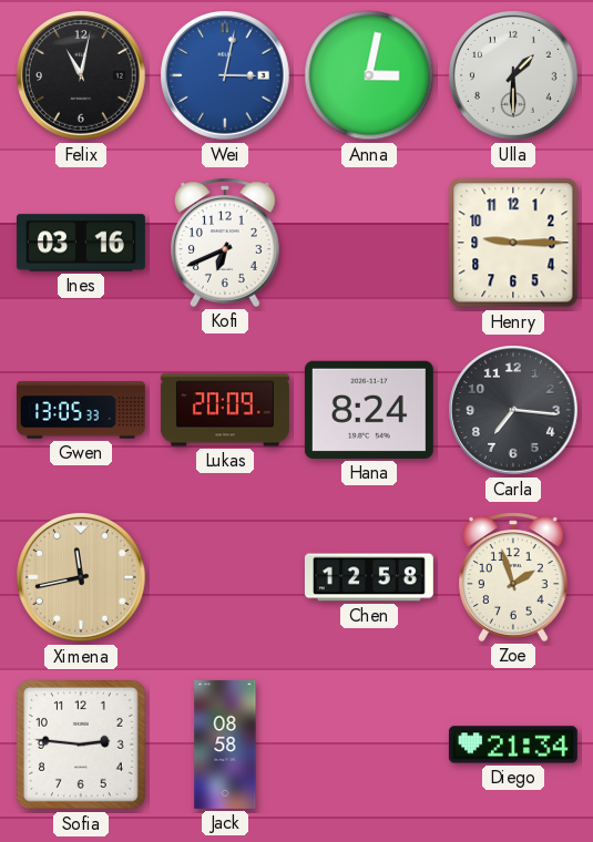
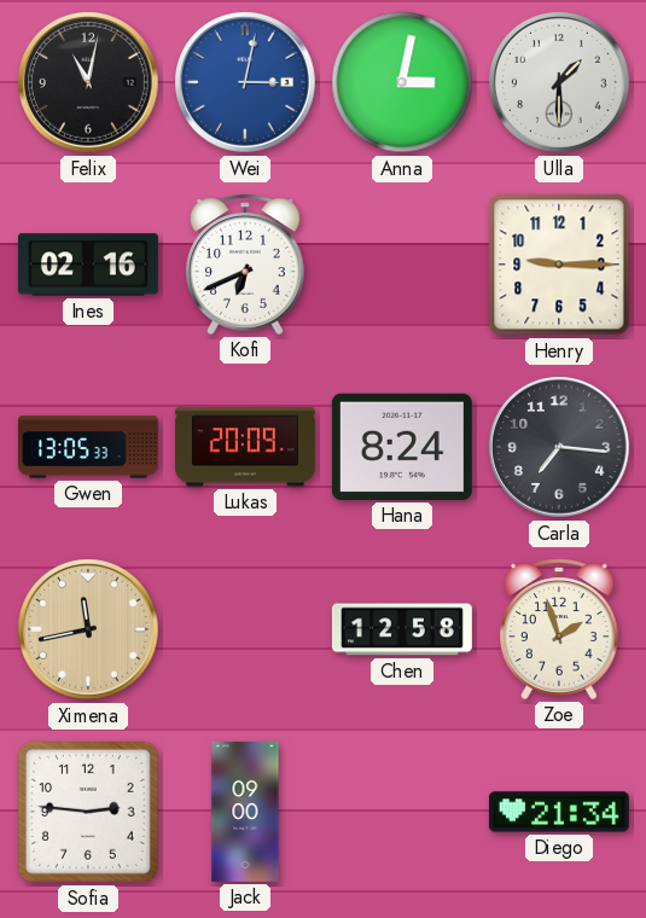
Ines: 03:16 -> 02:16 (88, 265)
Jack: 08:58 -> 09:00 (245, 812)
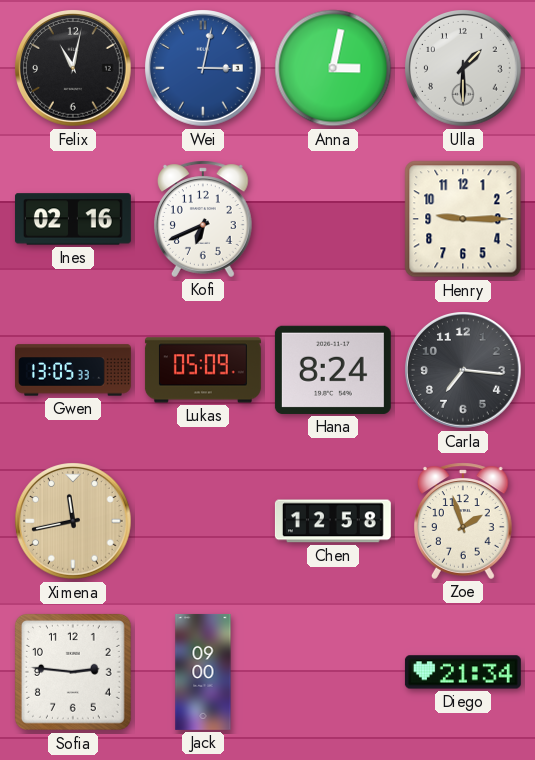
Lukas: 20:09 -> 05:09 (203, 370)
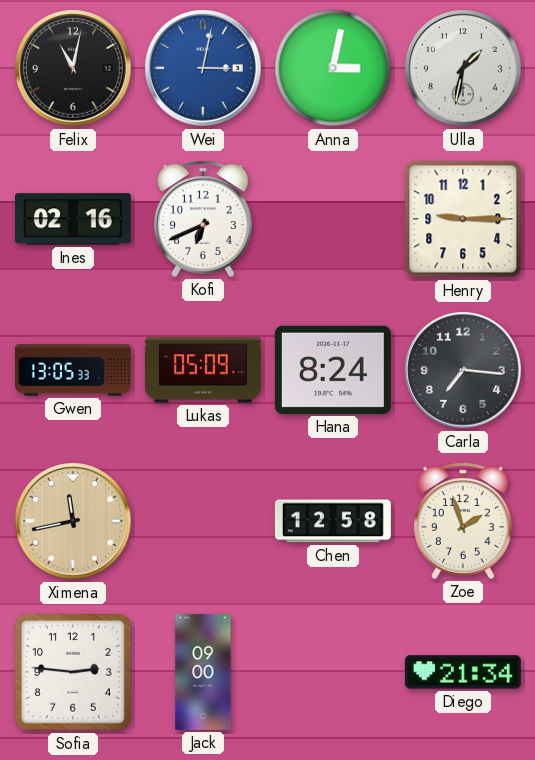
Ulla: 1:30 -> 1:32 (463, 68)
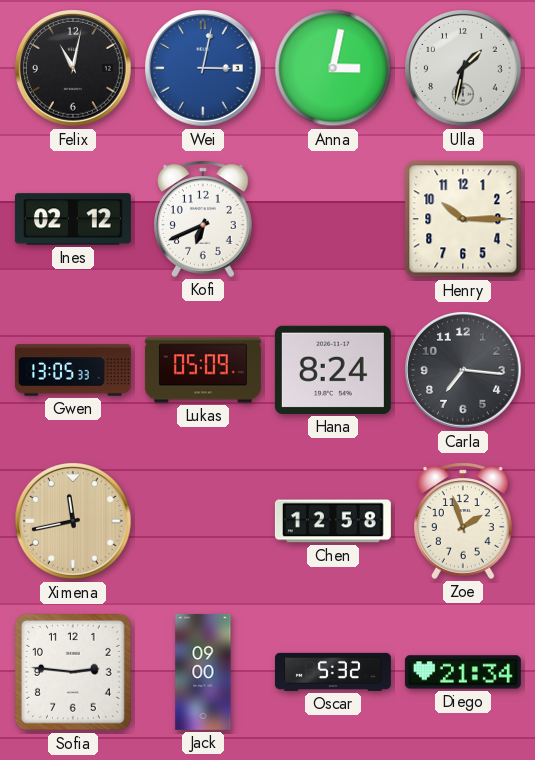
Ines: 02:16 -> 02:12 (73, 219)
Henry: 9:15 -> 10:15 (463, 219)
Oscar: none -> 5:32 (333, 672)
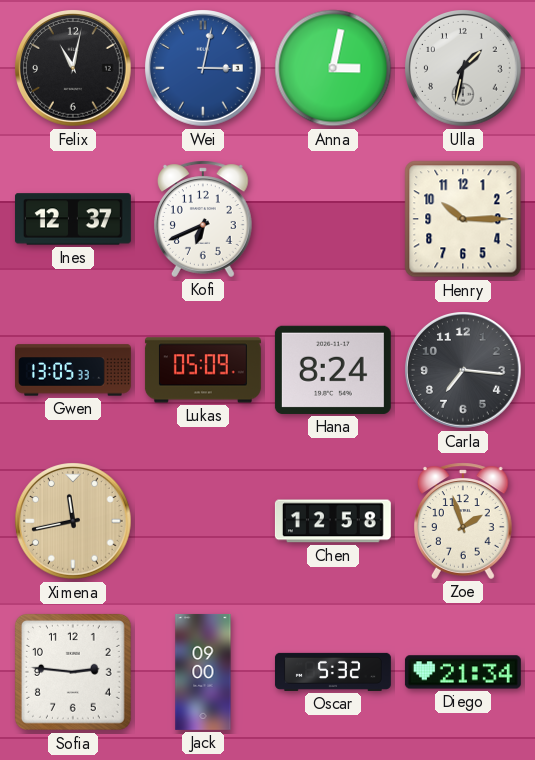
Ines: 02:12 -> 12:37 (73, 219)
